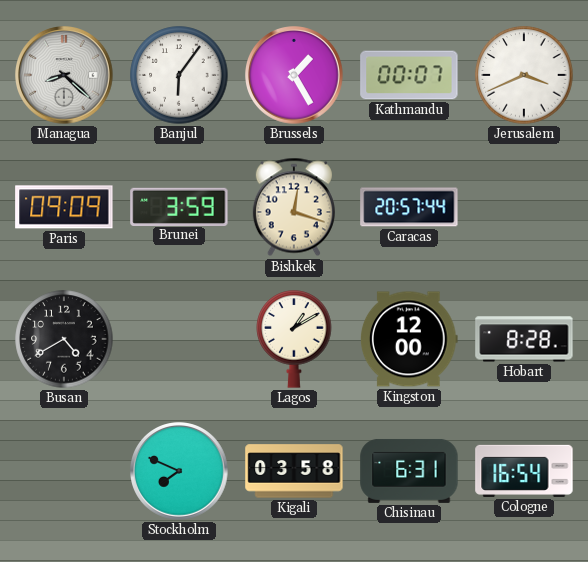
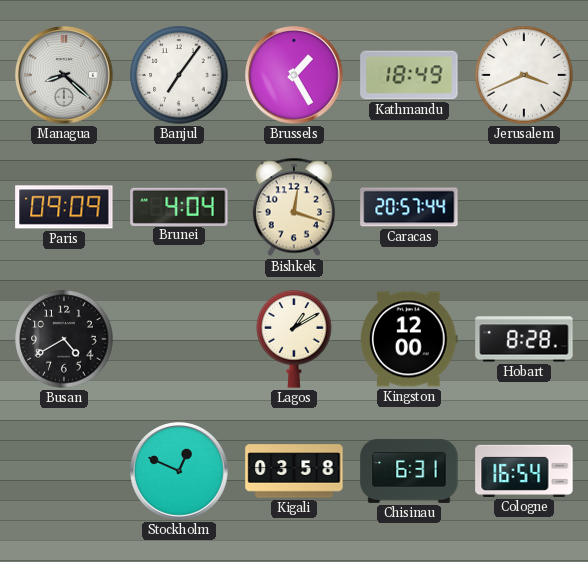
Banjul: 6:06 -> 7:06 (179, 75)
Kathmandu: 00:07 -> 18:49 (409, 75)
Brunei: 3:59 -> 4:04 (179, 206)
Stockholm: 7:49 -> 12:49 (179, 471)
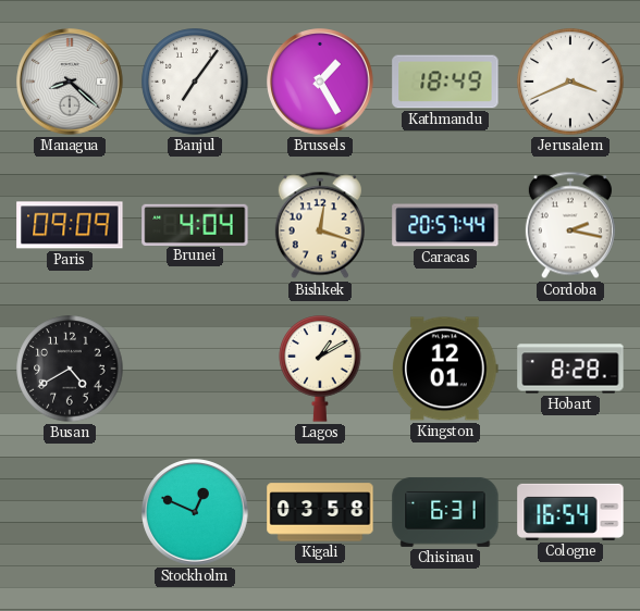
Cordoba: none -> 2:17 (570, 225)
Kingston: 12:00 -> 12:01 (445, 369)
